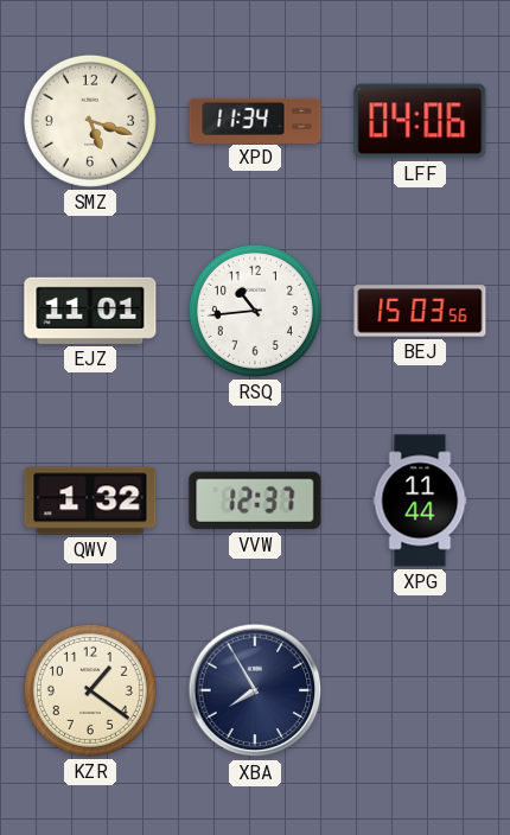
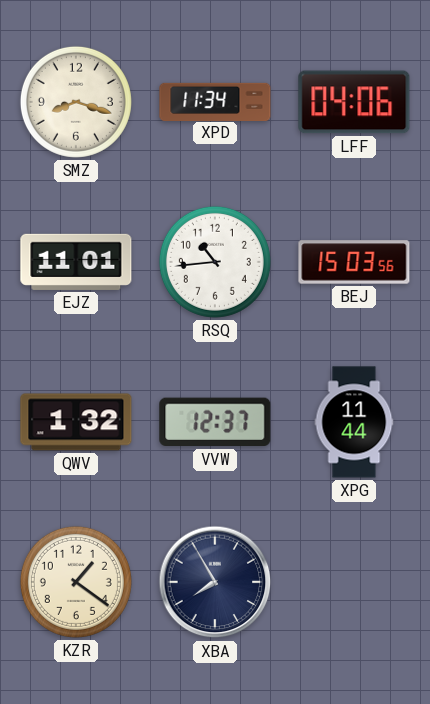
SMZ: 5:18 -> 8:18 (76, 102)
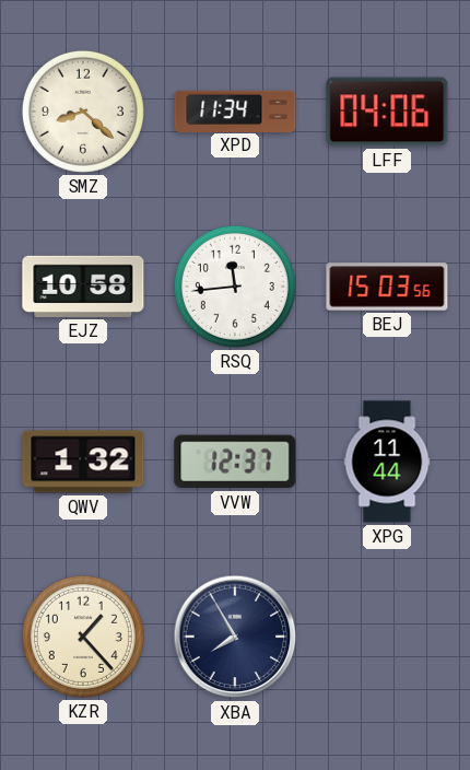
SMZ: 8:18 -> 8:22 (83, 112)
EJZ: 11:01 -> 10:58 (83, 287)
RSQ: 10:44 -> 11:44 (235, 287)
KZR: 1:21 -> 1:23 (83, 637)
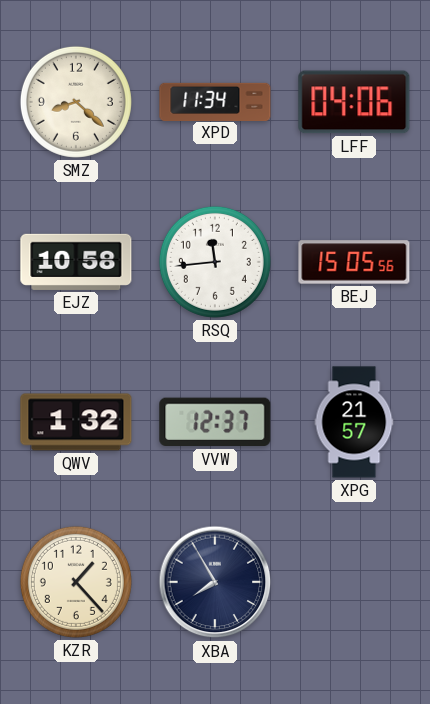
BEJ: 15:03 -> 15:05 (354, 262)
XPG: 11:44 -> 21:57 (354, 422)
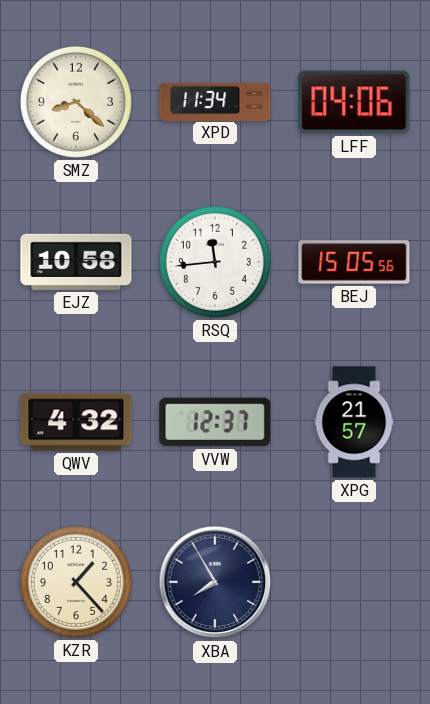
QWV: 1:32 -> 4:32 (76, 422)
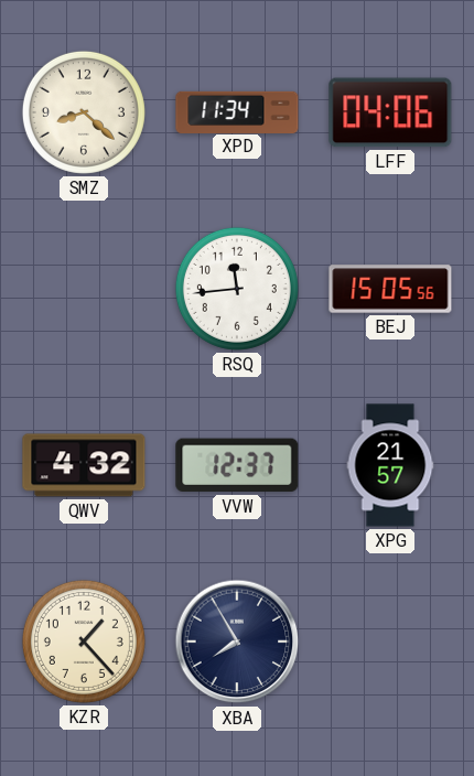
EJZ: 10:58 -> none (76, 262)
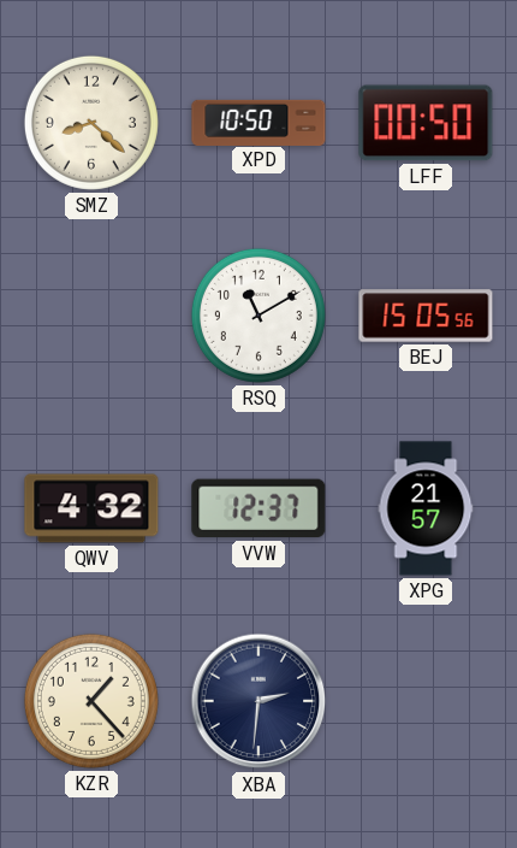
XPD: 11:34 -> 10:50 (258, 122)
LFF: 04:06 -> 00:50 (426, 123)
RSQ: 11:44 -> 11:10 (258, 316)
XBA: 7:55 -> 2:31 (258, 701)
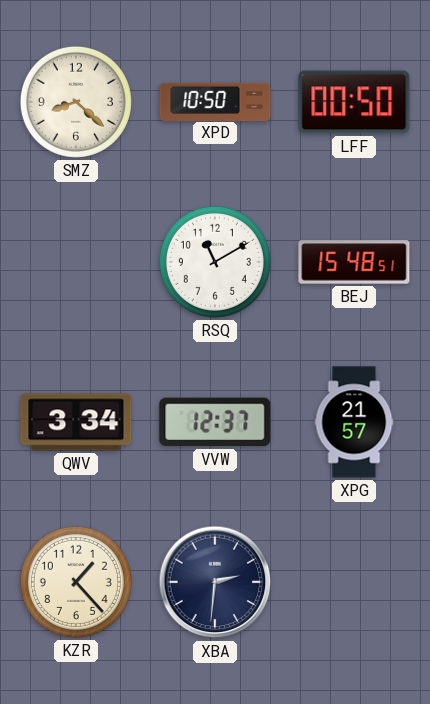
BEJ: 15:05 -> 15:48 (354, 262)
QWV: 4:32 -> 3:34 (76, 422)
